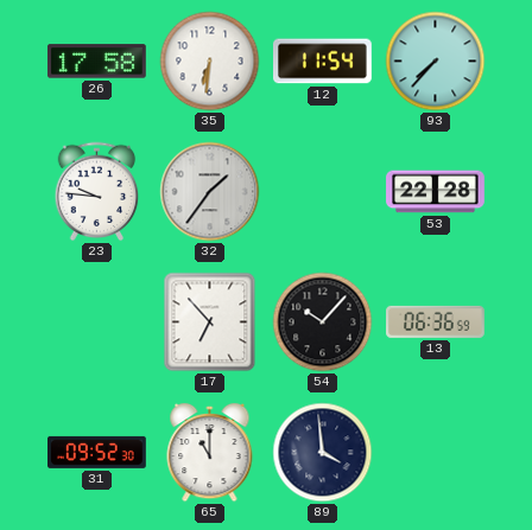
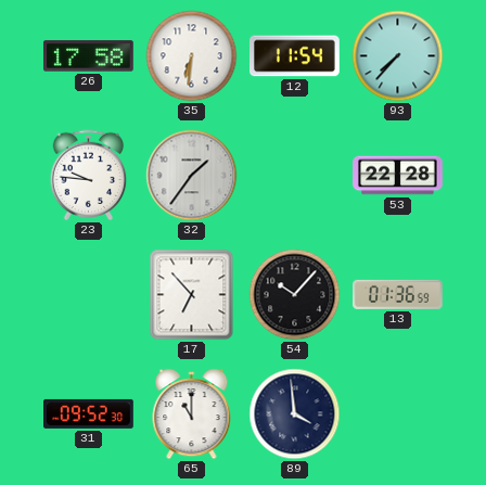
13: 06:36 -> 01:36 (398, 294)
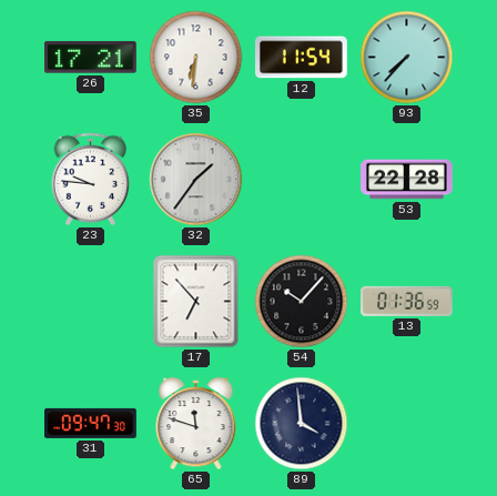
26: 17:58 -> 17:21 (91, 58)
31: 09:52 -> 09:47 (91, 423)
65: 11:00 -> 11:48 (196, 424)
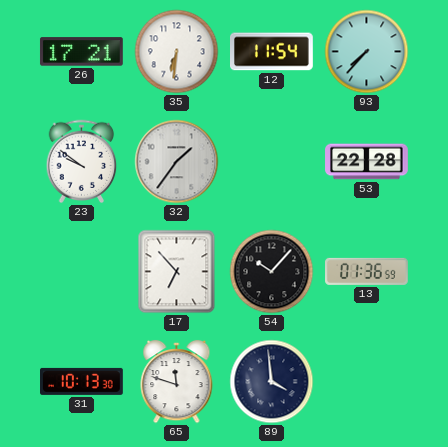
23: 9:46 -> 9:51 (82, 162)
31: 09:47 -> 10:13 (82, 381)
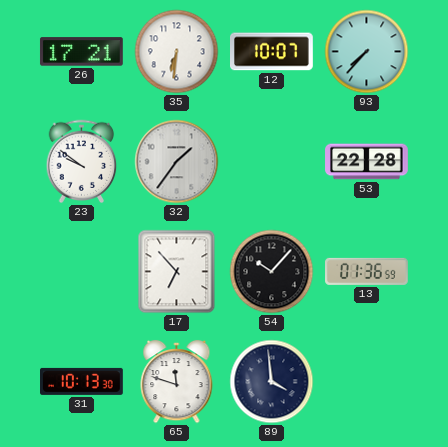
12: 11:54 -> 10:07 (272, 52)
